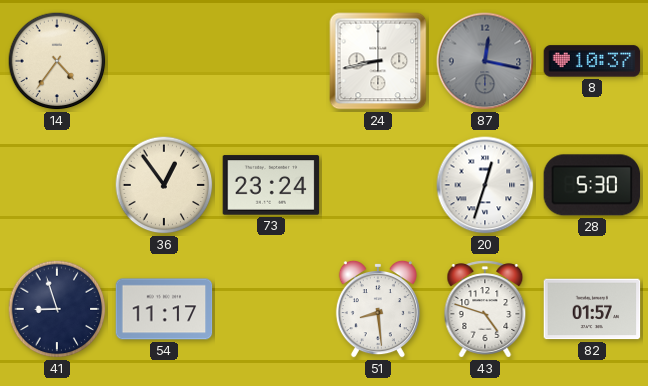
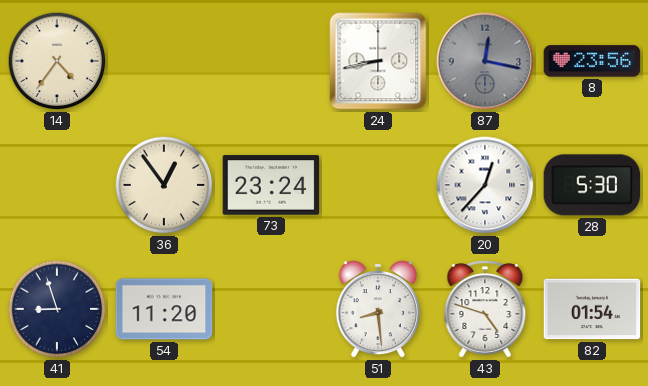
8: 10:37 -> 23:56 (592, 61)
20: 12:33 -> 12:37 (485, 185)
54: 11:17 -> 11:20 (164, 309)
82: 01:57 -> 01:54 (592, 309)
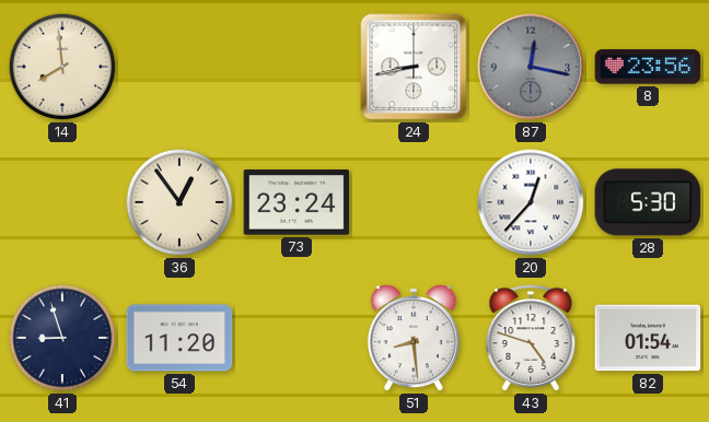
14: 4:36 -> 7:59 (62, 67)
